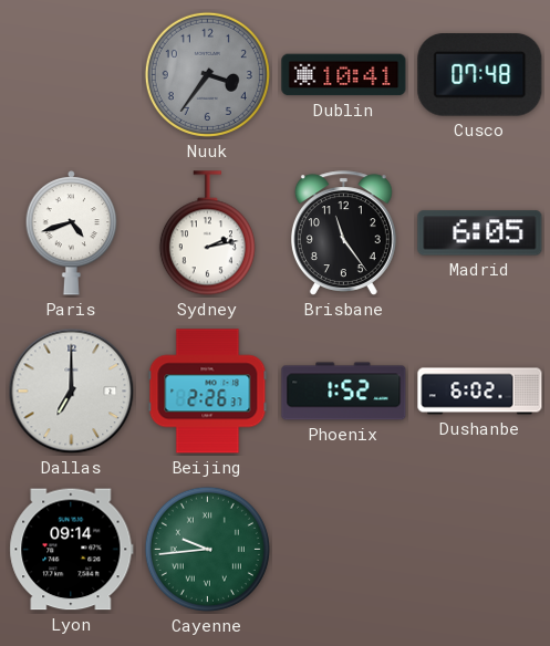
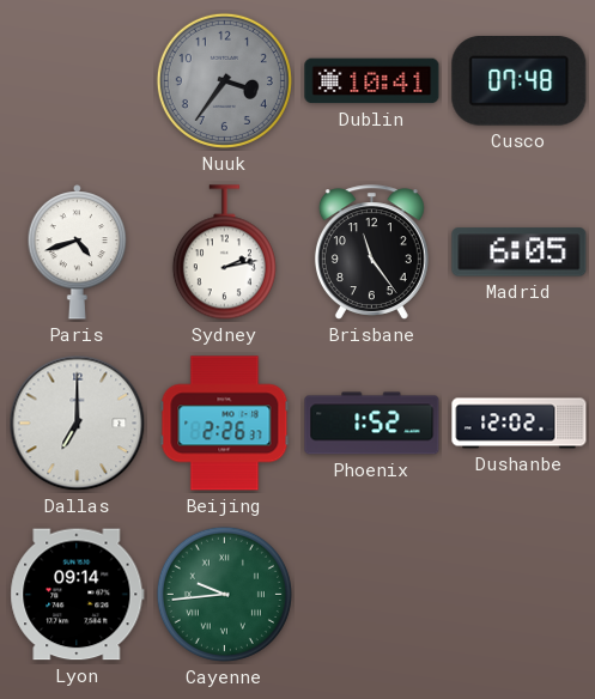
Dushanbe: 6:02 -> 12:02 (520, 424)
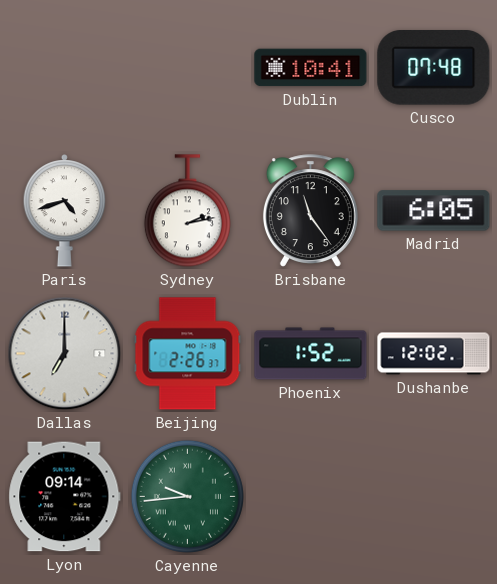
Nuuk: 3:36 -> none (224, 80)
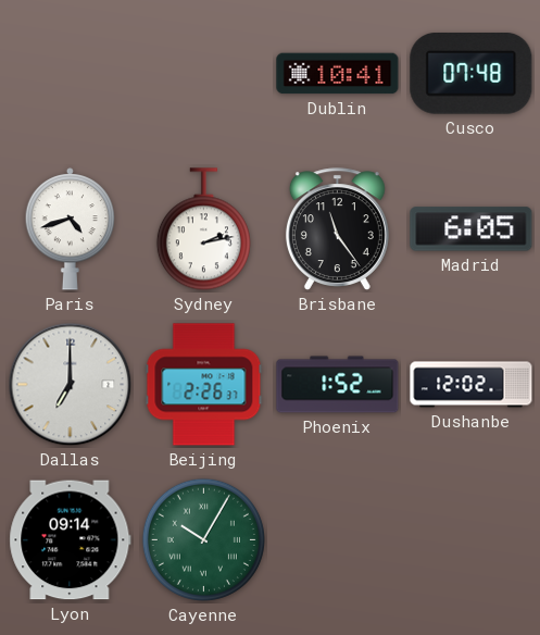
Cayenne: 9:44 -> 10:05 (203, 539)
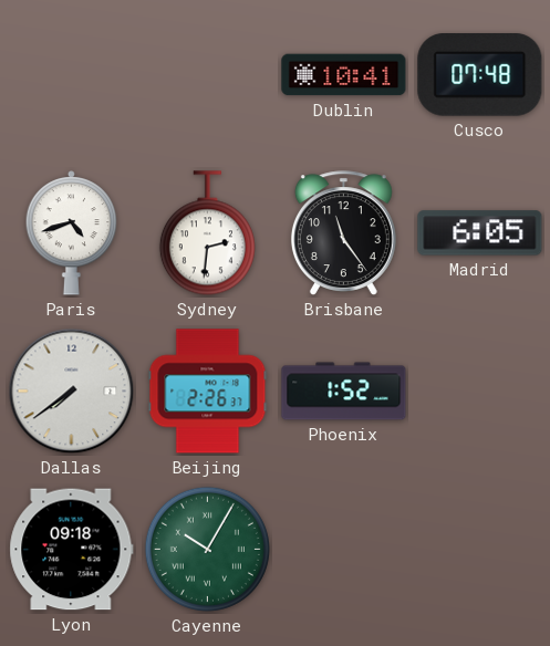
Sydney: 2:13 -> 2:31 (207, 233)
Dallas: 7:00 -> 7:39 (72, 392)
Dushanbe: 12:02 -> none (472, 385)
Lyon: 09:14 -> 09:18 (72, 550)
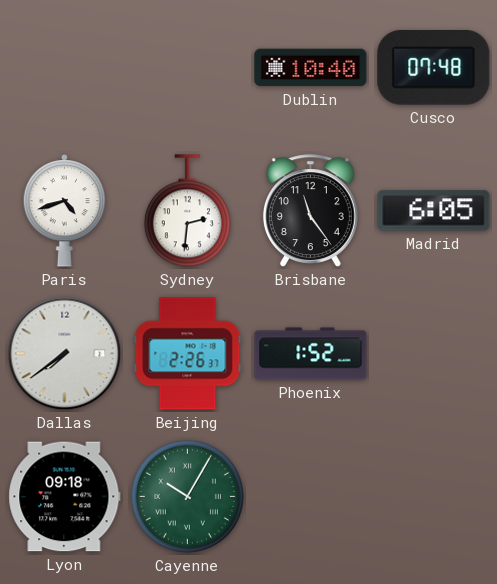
Dublin: 10:41 -> 10:40 (311, 68)
